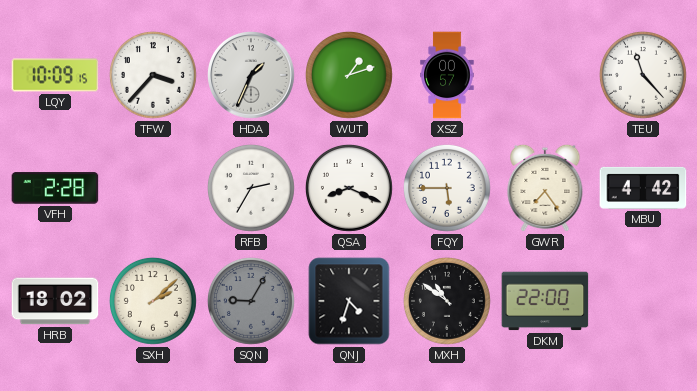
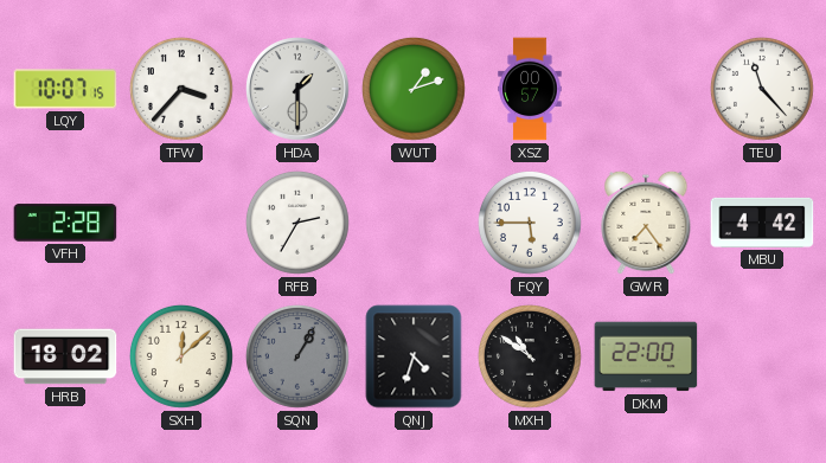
LQY: 10:09 -> 10:07 (65, 89)
HDA: 1:34 -> 1:30 (299, 90)
QSA: 8:19 -> none (349, 188)
SXH: 2:08 -> 12:08 (181, 356)
SQN: 9:05 -> 1:05 (297, 356)
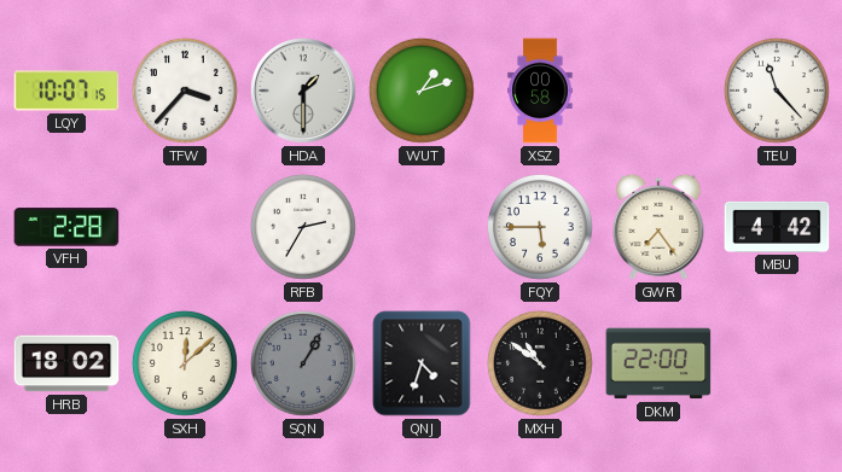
XSZ: 00:57 -> 00:58 (540, 91)
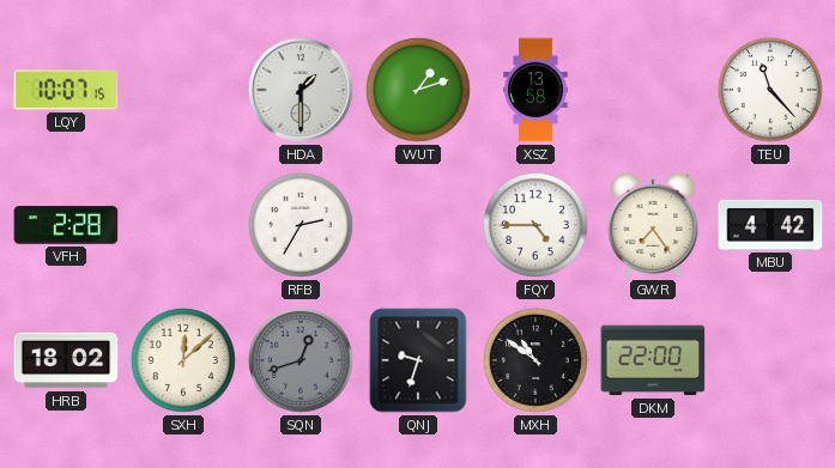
TFW: 3:37 -> none (185, 91)
XSZ: 00:58 -> 13:58 (536, 90)
FQY: 5:45 -> 4:45 (536, 225)
SQN: 1:05 -> 12:42 (301, 360)
QNJ: 4:33 -> 9:33 (418, 360)
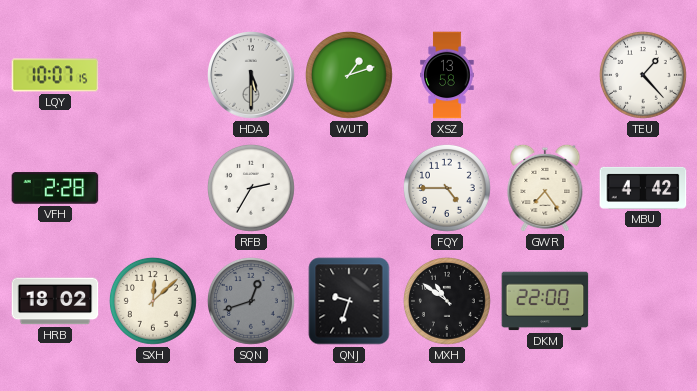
HDA: 1:30 -> 5:30 (252, 76)
TEU: 11:23 -> 1:23 (643, 75)
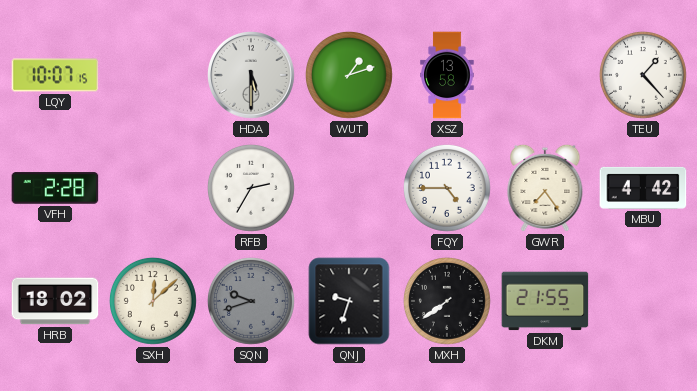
SQN: 12:42 -> 9:42 (251, 301)
MXH: 10:51 -> 7:39 (447, 301)
DKM: 22:00 -> 21:55 (545, 301)
